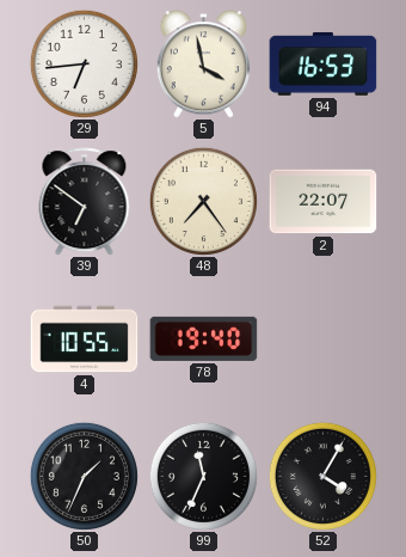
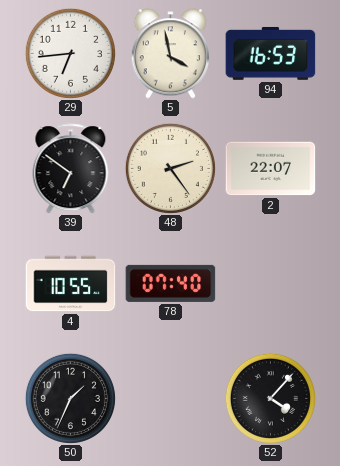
48: 7:24 -> 2:24 (170, 168)
78: 19:40 -> 07:40 (171, 283)
99: 11:34 -> none (203, 476)
52: 4:05 -> 4:07 (270, 398)
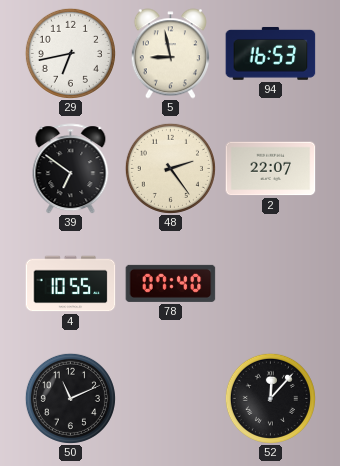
29: 6:44 -> 6:43 (70, 53)
5: 3:58 -> 8:58 (170, 54)
50: 1:34 -> 11:11 (70, 398)
52: 4:07 -> 12:07 (270, 398)
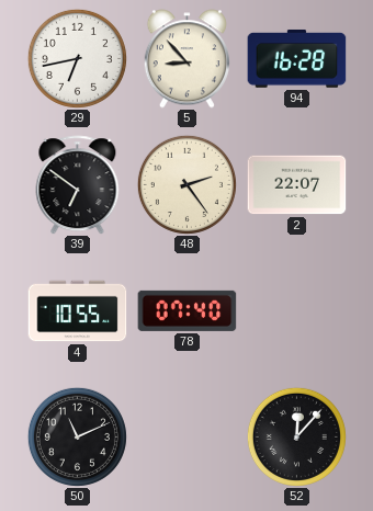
5: 8:58 -> 8:53 (187, 59)
94: 16:53 -> 16:28 (297, 58)
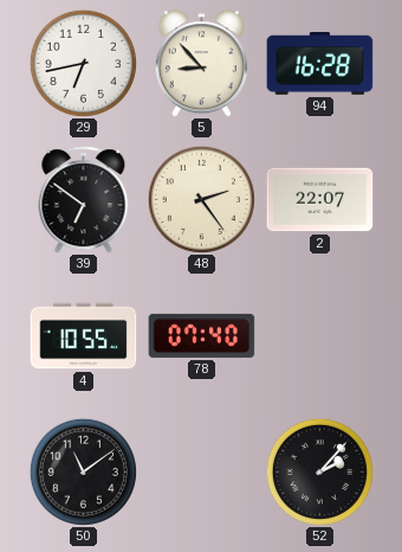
50: 11:11 -> 11:09 (83, 471)
52: 12:07 -> 2:07 (319, 471)
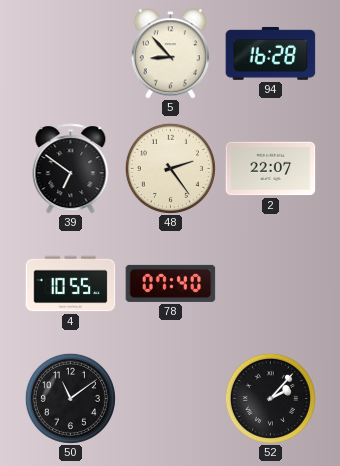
29: 6:43 -> none (83, 63)
